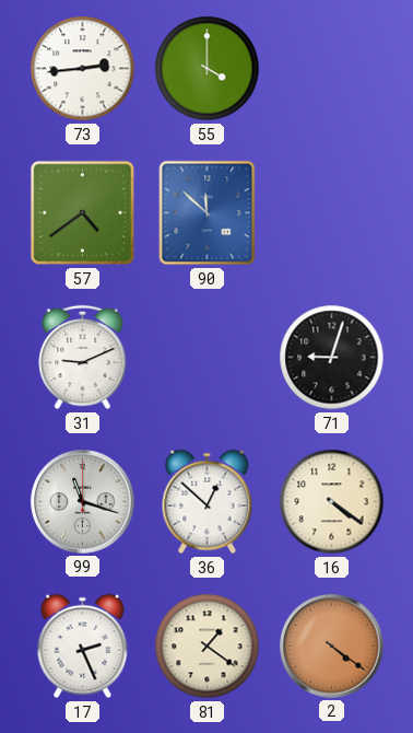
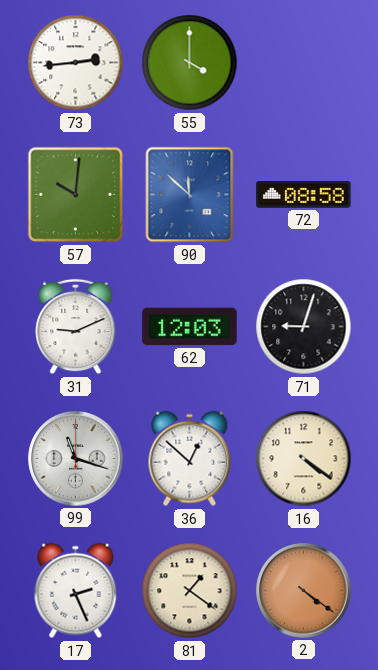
57: 4:39 -> 10:01 (76, 195)
72: none -> 08:58 (304, 195)
62: none -> 12:03 (190, 327)
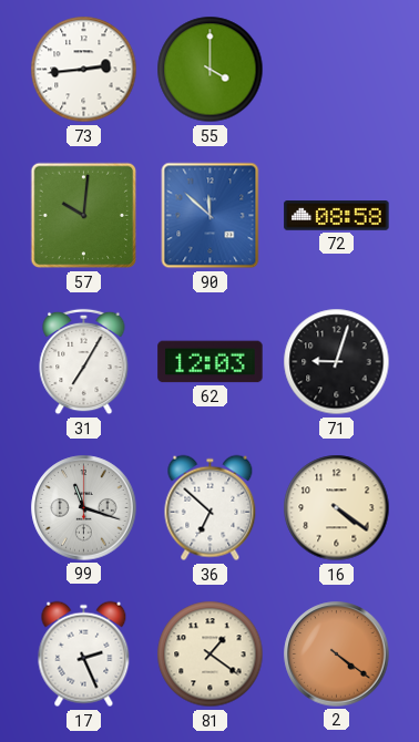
31: 9:11 -> 7:05 (84, 362)
36: 12:52 -> 6:52 (211, 508)
